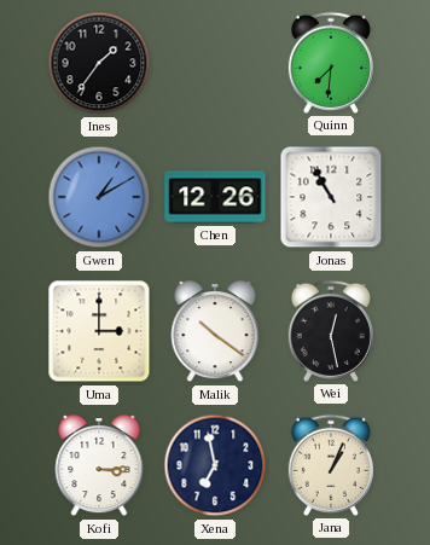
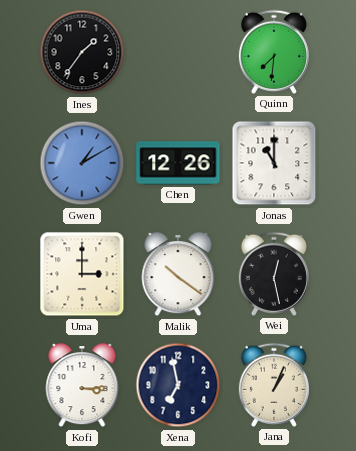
Jonas: 10:55 -> 11:00 (274, 163)
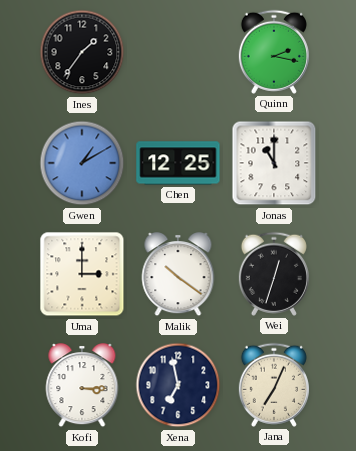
Quinn: 7:31 -> 2:17 (274, 52)
Chen: 12:26 -> 12:25 (178, 163)
Wei: 12:28 -> 12:33 (274, 274)
Jana: 1:04 -> 7:04 (274, 385)
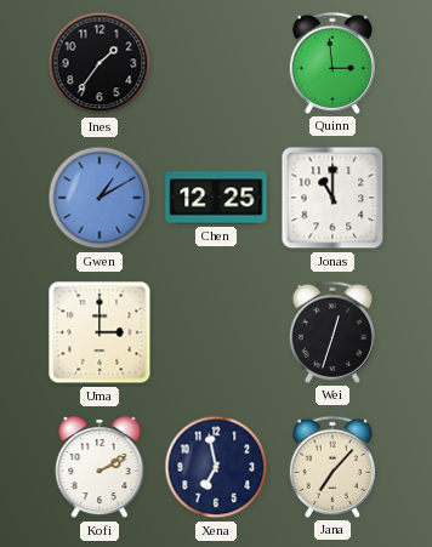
Quinn: 2:17 -> 2:59 (332, 63)
Malik: 10:21 -> none (178, 275)
Kofi: 3:15 -> 2:10 (100, 468)
Jana: 7:04 -> 7:07 (332, 467)
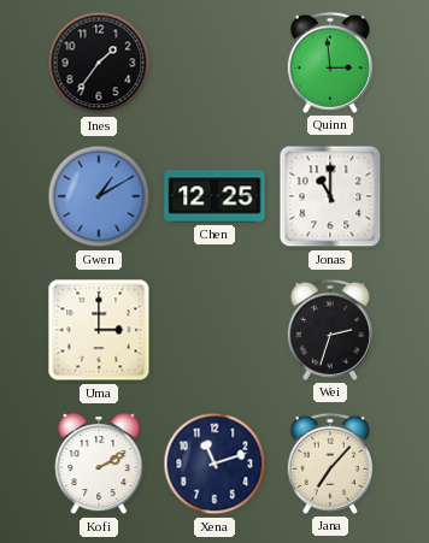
Wei: 12:33 -> 2:33 (330, 330)
Xena: 6:58 -> 11:12 (214, 464)
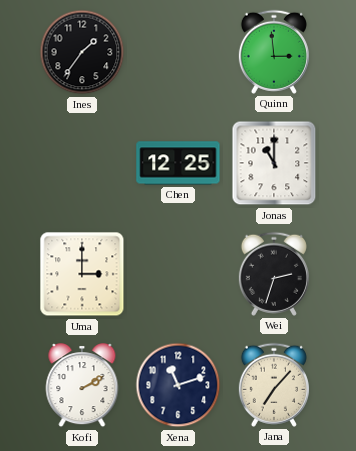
Gwen: 1:10 -> none (99, 196)
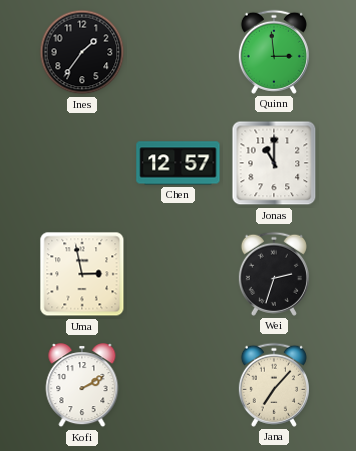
Chen: 12:25 -> 12:57 (178, 163)
Uma: 3:00 -> 2:58 (82, 274)
Xena: 11:12 -> none (178, 385)
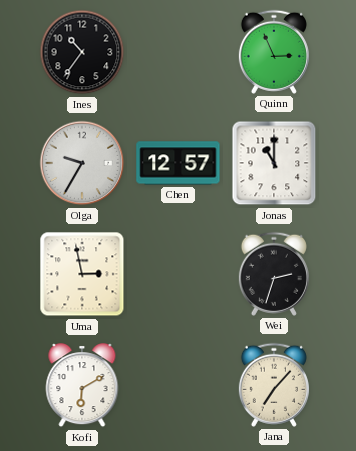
Ines: 1:36 -> 10:36 (82, 52)
Quinn: 2:59 -> 2:56 (274, 52)
Olga: none -> 9:35 (82, 163)
Kofi: 2:10 -> 6:10 (82, 386)
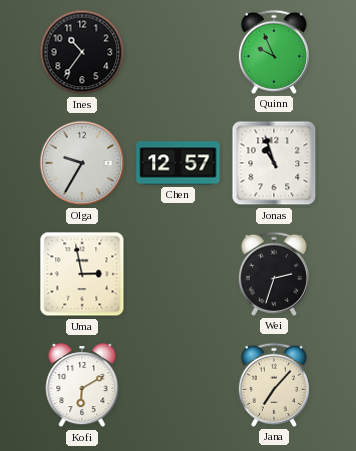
Quinn: 2:56 -> 9:56 (274, 52)
Jonas: 11:00 -> 10:57 (274, 163)
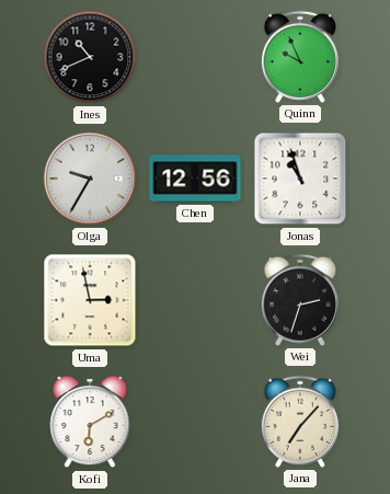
Ines: 10:36 -> 10:41 (90, 57)
Chen: 12:57 -> 12:56 (195, 179)
